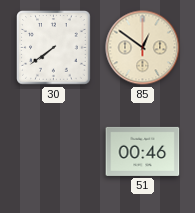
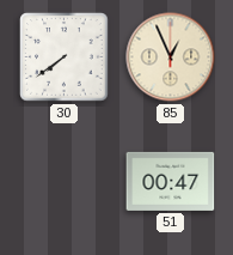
85: 12:51 -> 12:56 (171, 57)
51: 00:46 -> 00:47 (171, 181)
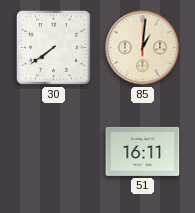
85: 12:56 -> 1:01 (143, 48)
51: 00:47 -> 16:11 (143, 151)
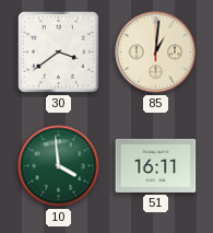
30: 7:39 -> 3:39 (59, 53)
10: none -> 3:59 (59, 166)
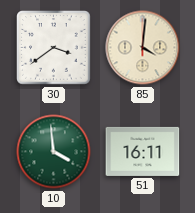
85: 1:01 -> 4:01 (143, 48)
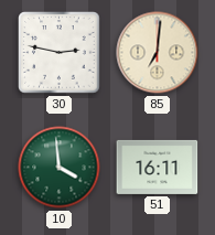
30: 3:39 -> 2:47 (60, 53)
85: 4:01 -> 7:01 (158, 53)
